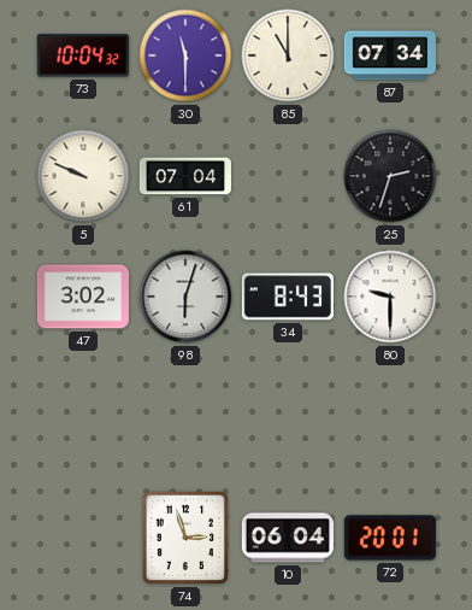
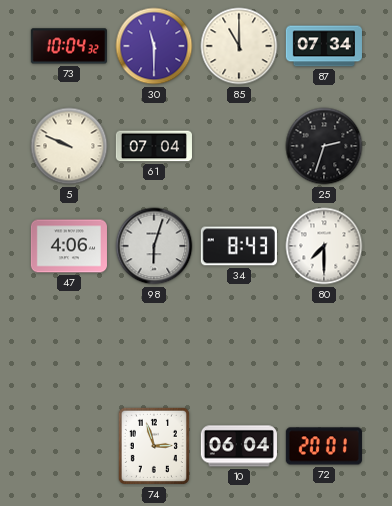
47: 3:02 -> 4:06 (69, 246)
80: 9:30 -> 7:30 (324, 246)
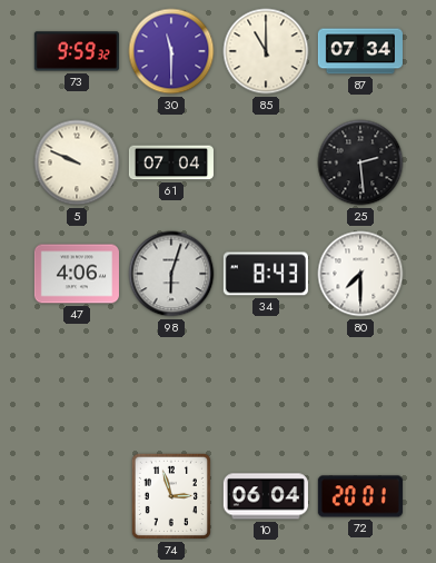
73: 10:04 -> 9:59 (77, 51)
25: 2:33 -> 2:29 (360, 162)
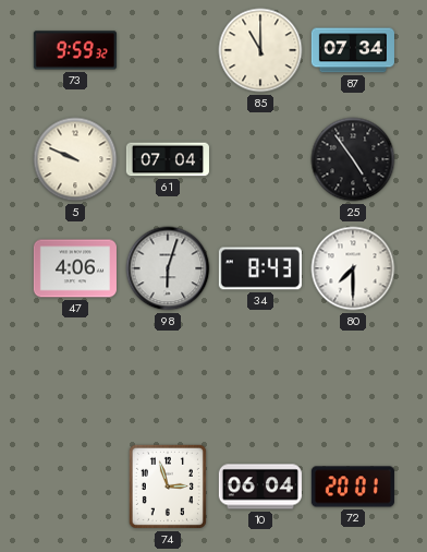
30: 11:30 -> none (171, 51)
25: 2:29 -> 4:54 (353, 159)
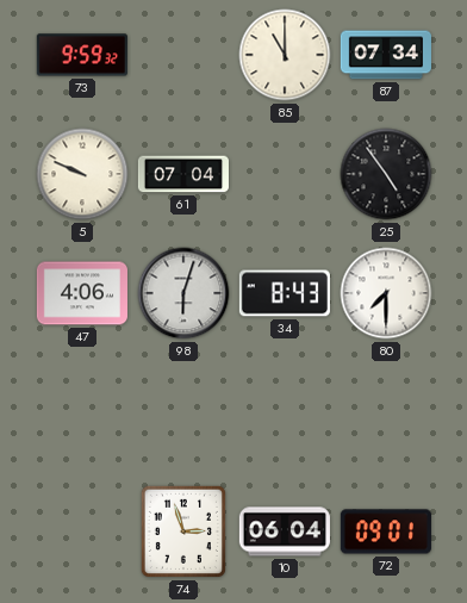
72: 20:01 -> 09:01 (386, 531)
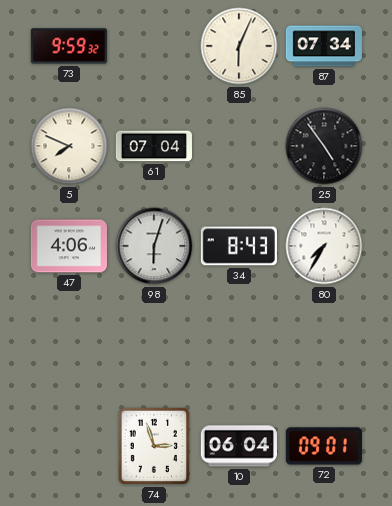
85: 11:00 -> 6:04 (239, 46)
5: 9:49 -> 7:49 (69, 146)
80: 7:30 -> 7:35 (324, 246)
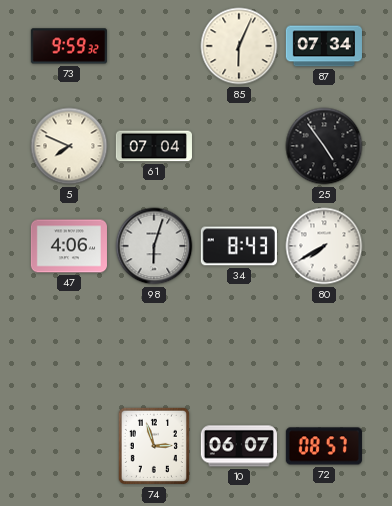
80: 7:35 -> 7:40 (324, 246)
10: 06:04 -> 06:07 (239, 446)
72: 09:01 -> 08:57 (324, 446)
